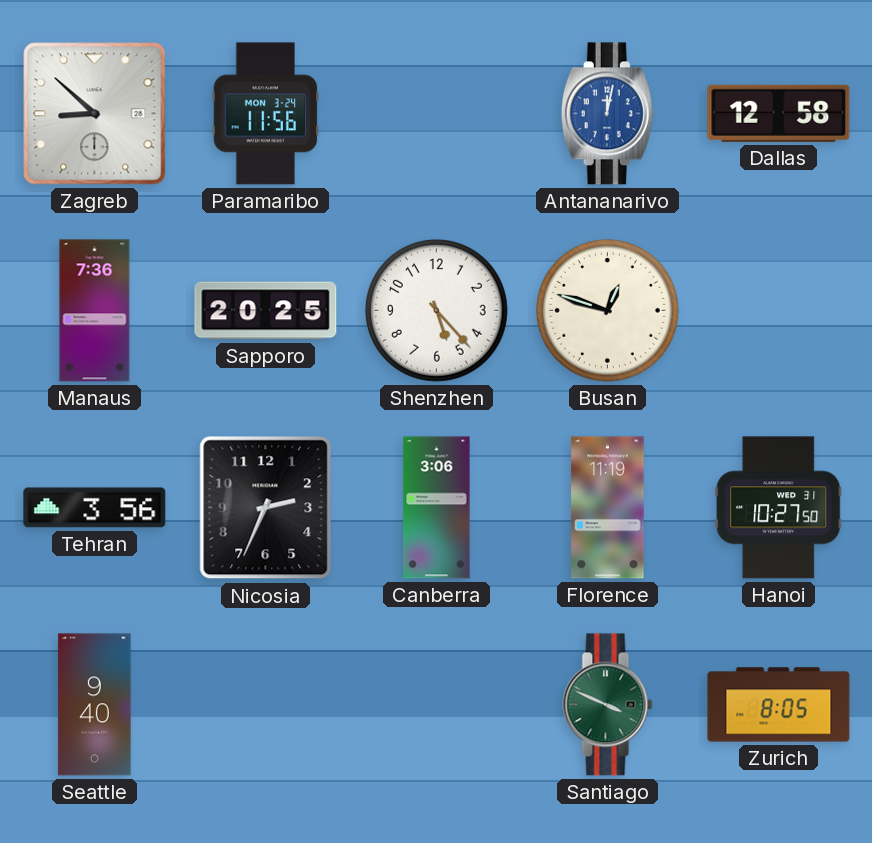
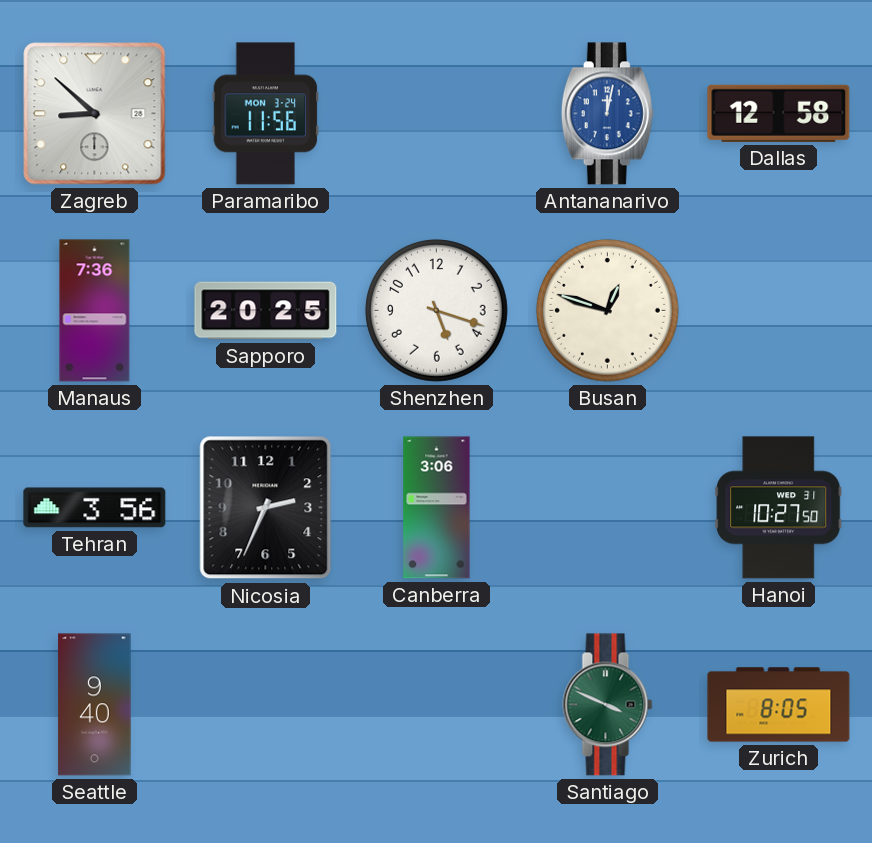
Shenzhen: 5:23 -> 5:18 (436, 310)
Florence: 11:19 -> none (608, 508)
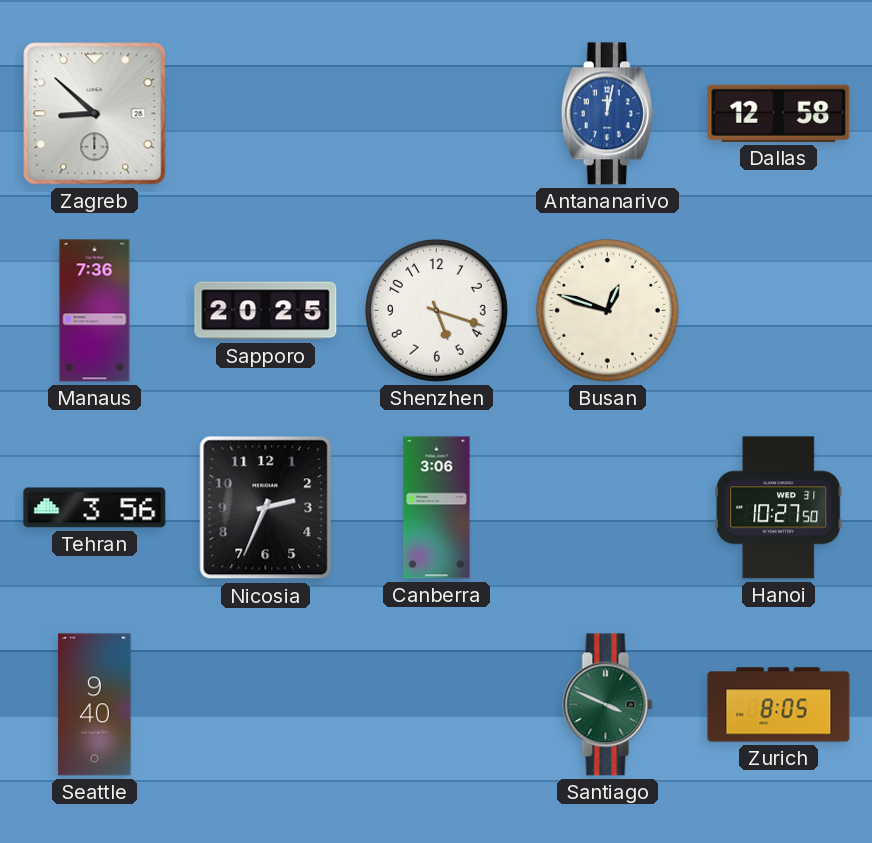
Paramaribo: 11:56 -> none (266, 114)
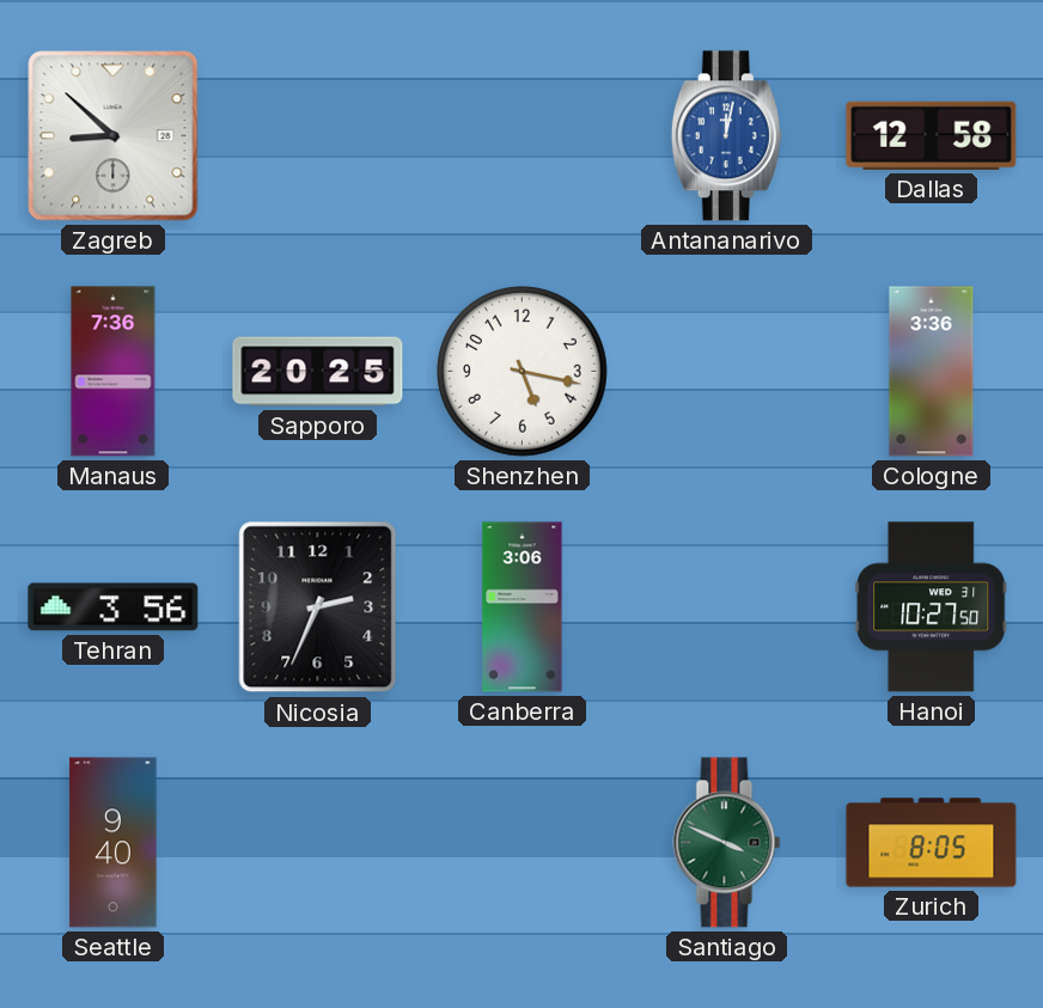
Shenzhen: 5:18 -> 5:17 (521, 371)
Busan: 12:48 -> none (607, 310)
Cologne: none -> 3:36 (932, 372)
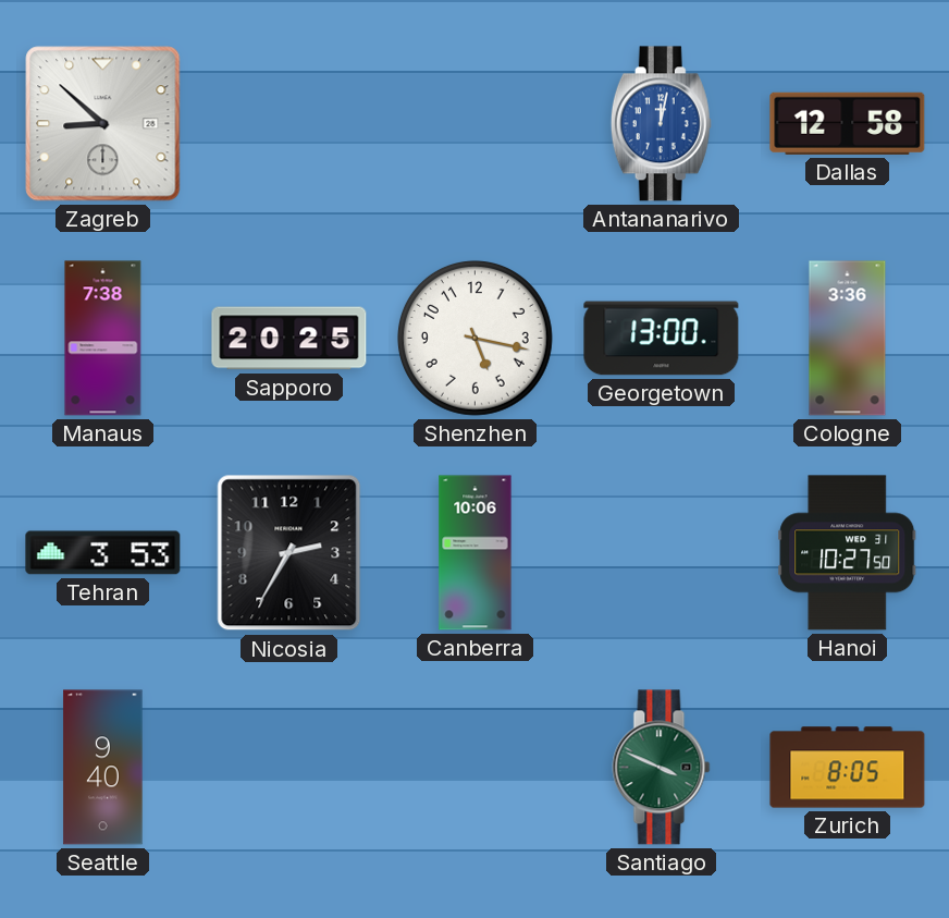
Manaus: 7:36 -> 7:38 (103, 339)
Georgetown: none -> 13:00 (662, 339)
Tehran: 3:56 -> 3:53 (103, 553)
Nicosia: 2:34 -> 2:35 (289, 553)
Canberra: 3:06 -> 10:06 (476, 553)
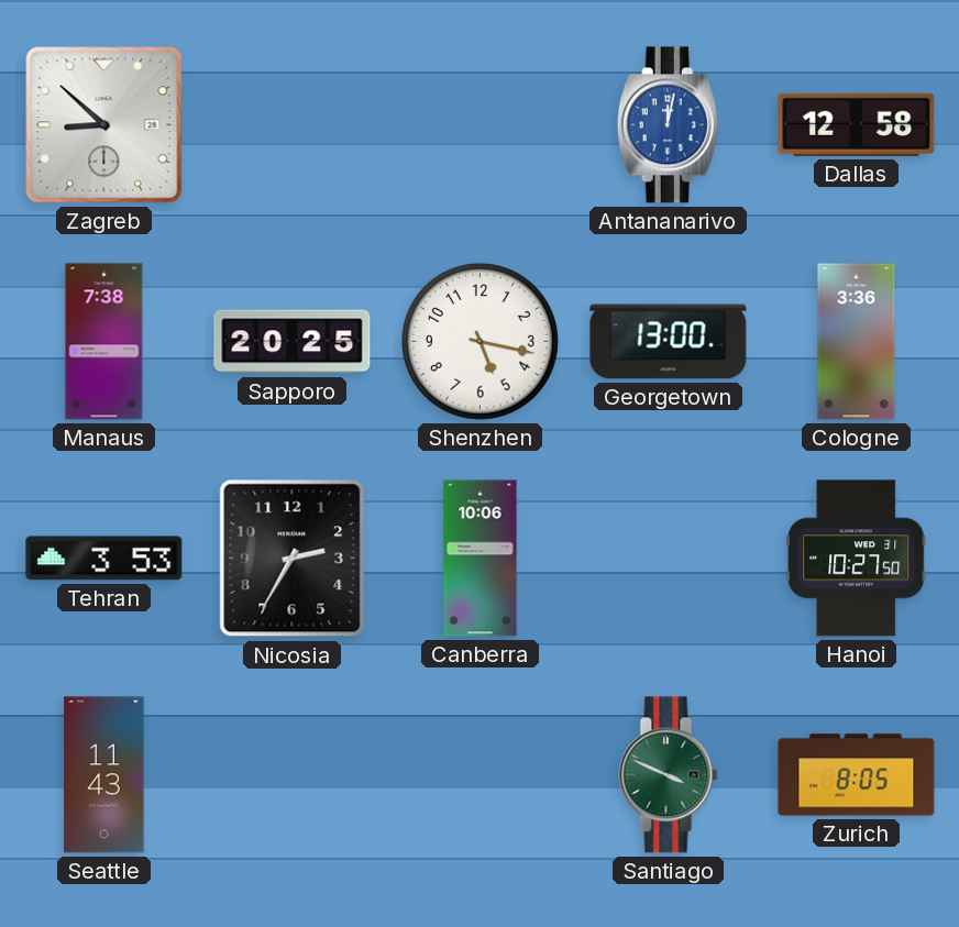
Seattle: 9:40 -> 11:43 (104, 775)
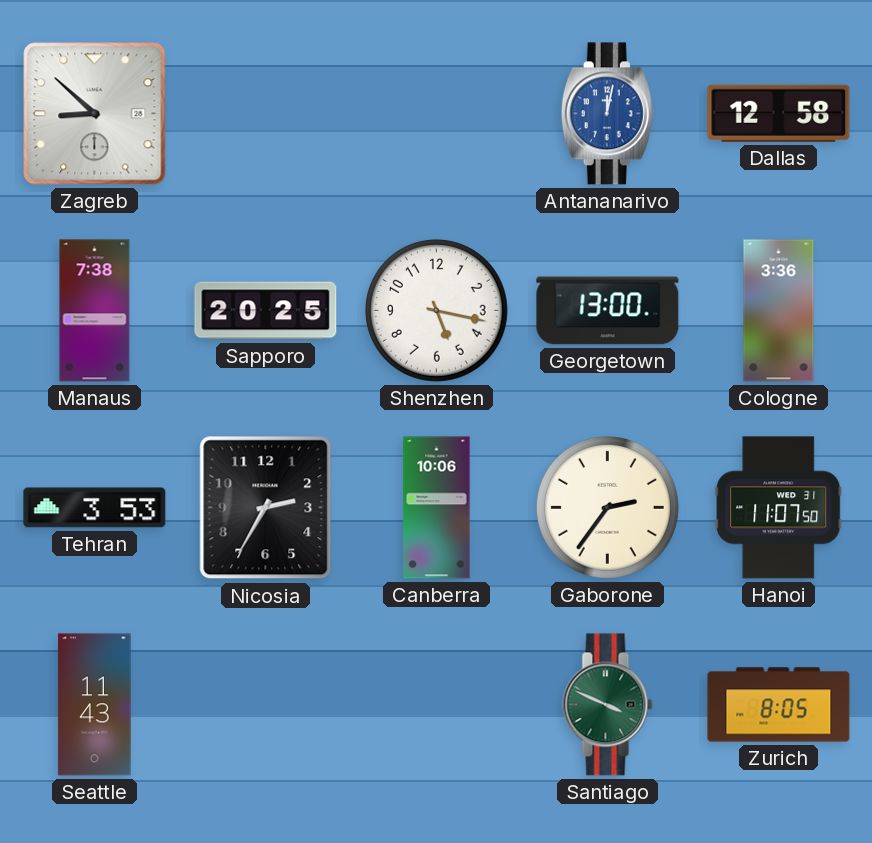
Gaborone: none -> 2:36 (607, 507)
Hanoi: 10:27 -> 11:07 (779, 508)
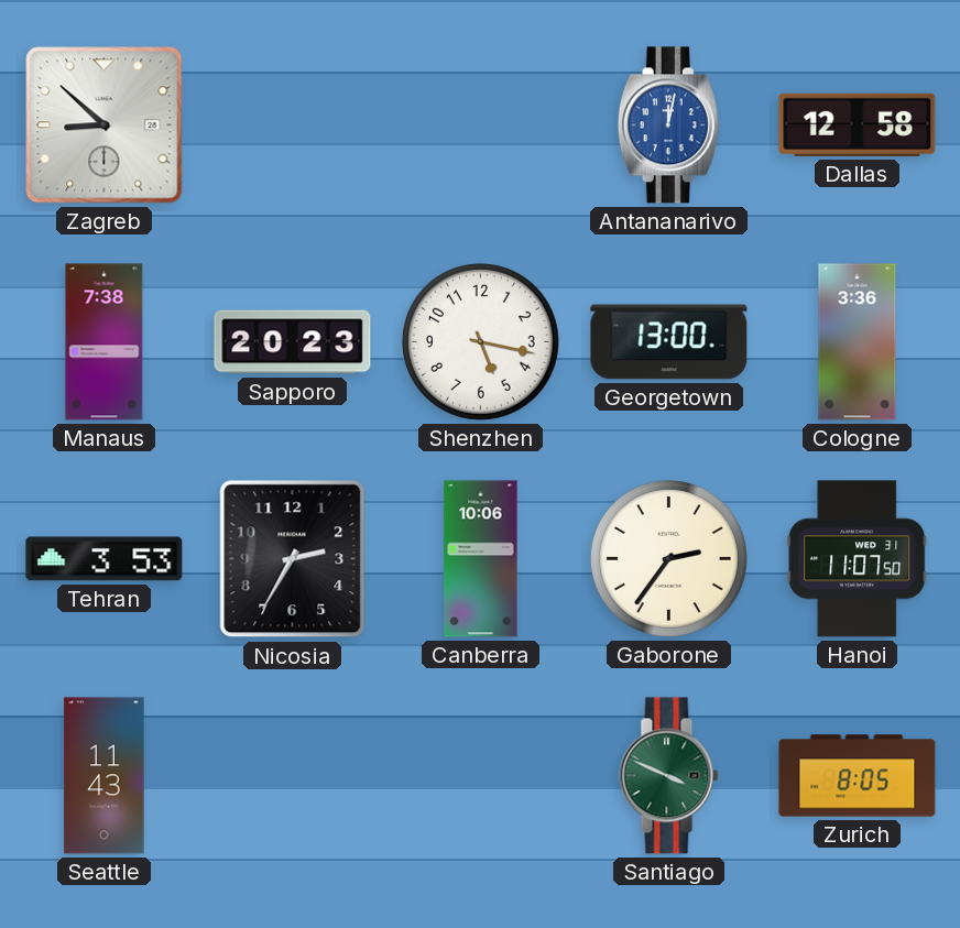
Sapporo: 20:25 -> 20:23 (293, 342)
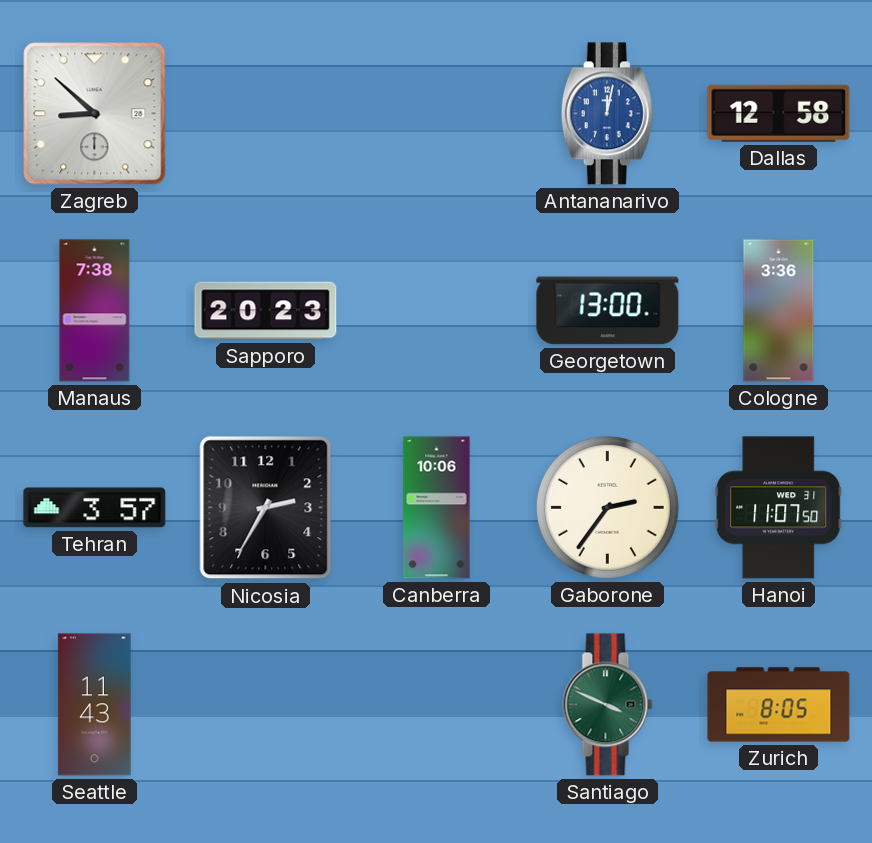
Shenzhen: 5:17 -> none (480, 341)
Tehran: 3:53 -> 3:57 (95, 508)
